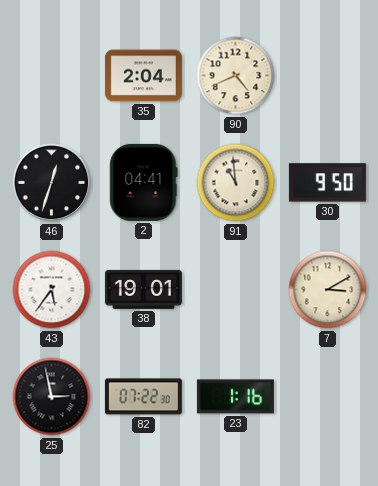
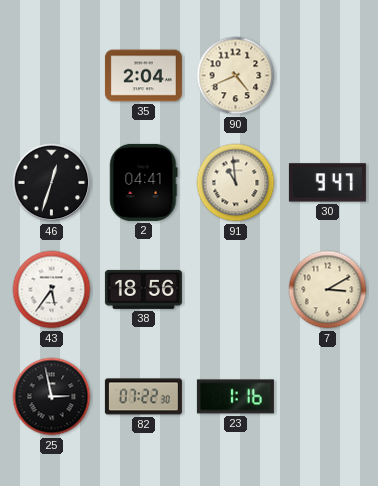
30: 9:50 -> 9:47 (327, 183)
38: 19:01 -> 18:56 (143, 289)
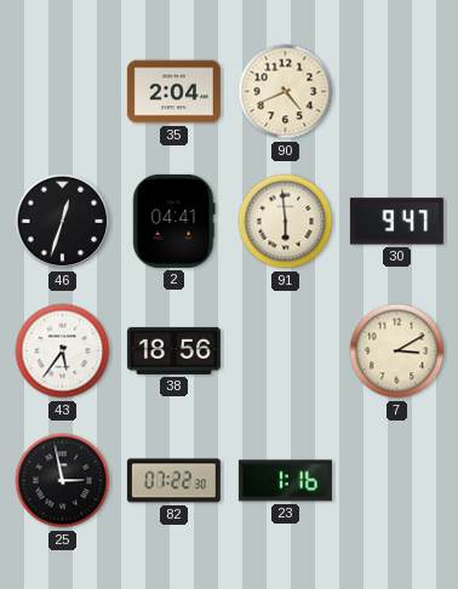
91: 10:59 -> 5:59 (286, 222)
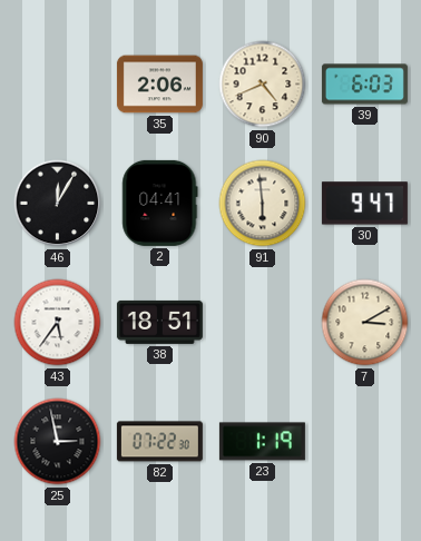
35: 2:04 -> 2:06 (159, 85)
39: none -> 6:03 (364, 85)
46: 12:33 -> 12:05 (58, 204)
38: 18:56 -> 18:51 (159, 322)
23: 1:16 -> 1:19 (262, 442)
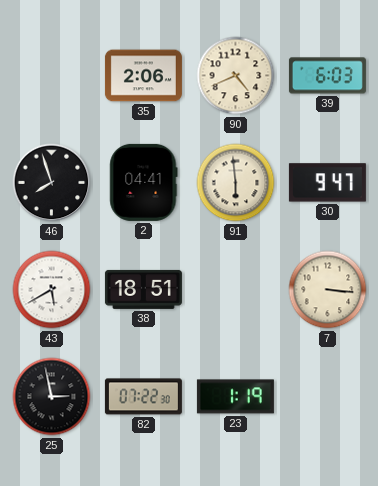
46: 12:05 -> 7:57 (52, 183)
43: 5:36 -> 5:40 (52, 290)
7: 3:10 -> 3:16 (328, 290)
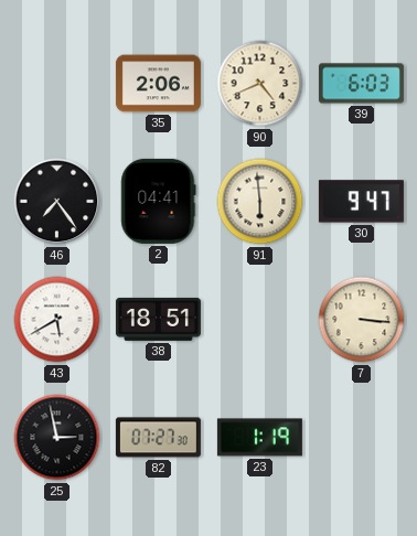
46: 7:57 -> 7:24 (57, 202)
82: 07:22 -> 07:27 (158, 438)
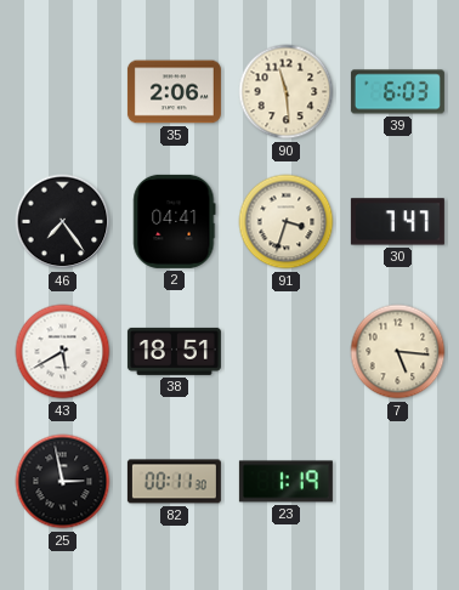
90: 4:41 -> 11:29 (287, 92)
91: 5:59 -> 3:33 (287, 222)
30: 9:47 -> 7:47 (397, 222)
7: 3:16 -> 5:16 (398, 352)
82: 07:27 -> 00:11 (174, 482)
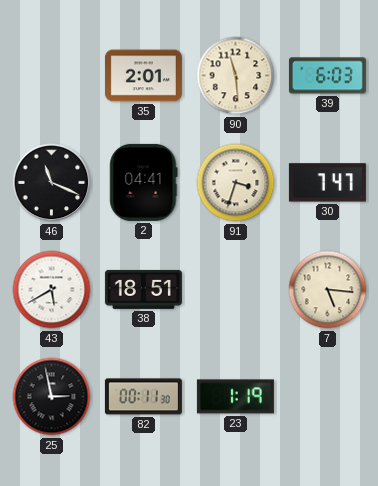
35: 2:06 -> 2:01 (143, 76)
46: 7:24 -> 11:19 (52, 183)
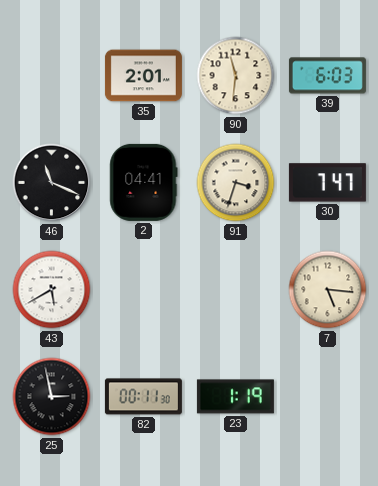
90: 11:29 -> 11:31 (236, 76)
38: 18:51 -> none (143, 289)
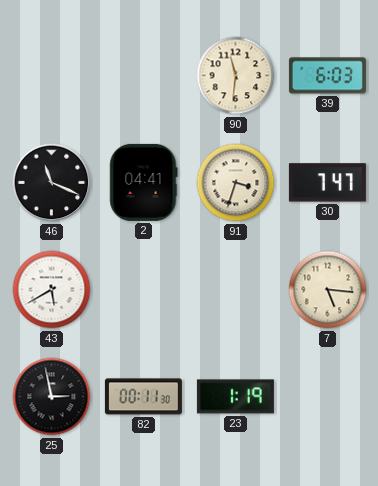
35: 2:01 -> none (143, 76)
